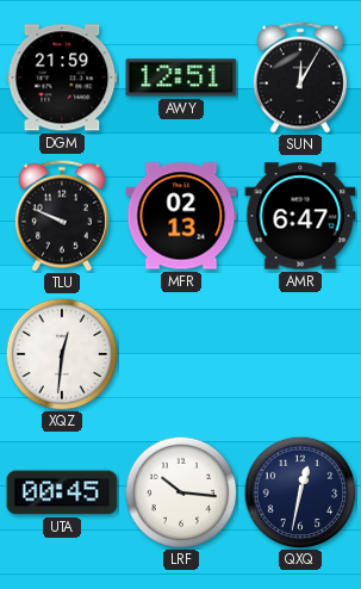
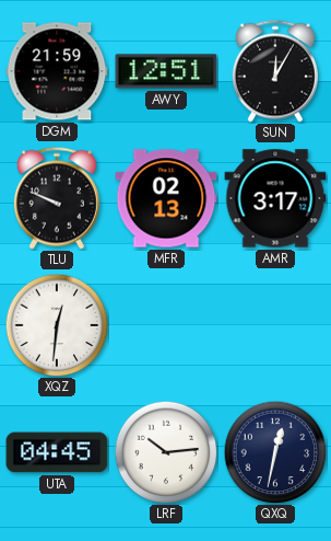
AMR: 6:47 -> 3:17 (275, 198)
UTA: 00:45 -> 04:45 (57, 452)
LRF: 10:16 -> 10:14 (166, 452)
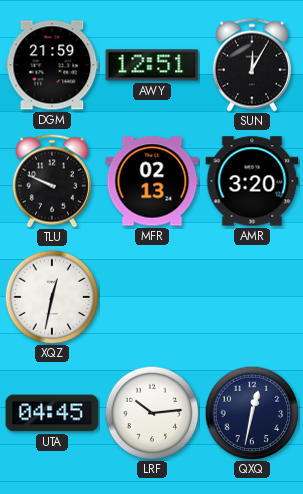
AMR: 3:17 -> 3:20 (252, 181)
XQZ: 12:31 -> 12:32 (52, 297)
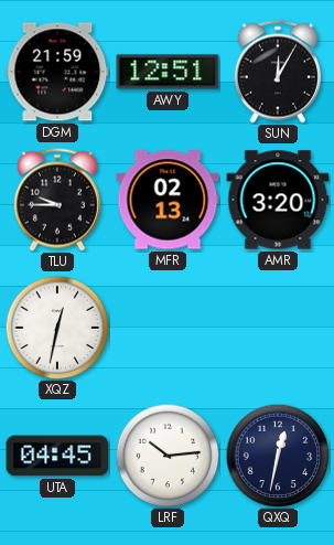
TLU: 9:49 -> 9:45 (57, 200)
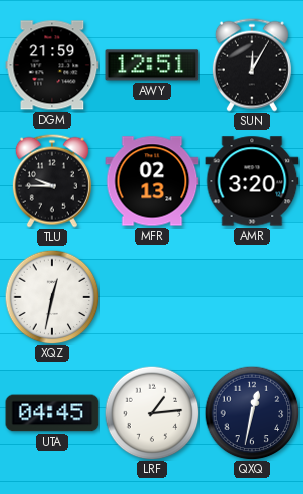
LRF: 10:14 -> 1:14 (152, 413)
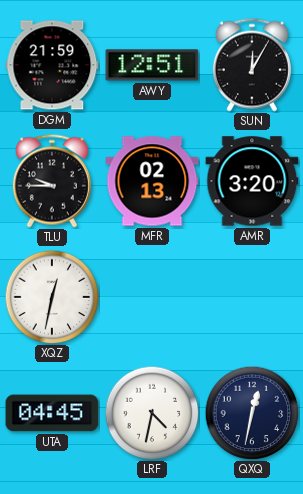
LRF: 1:14 -> 4:32 (152, 413)
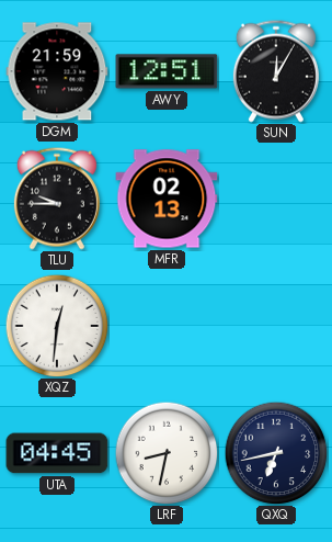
AMR: 3:20 -> none (252, 181)
XQZ: 12:32 -> 12:31 (57, 326)
LRF: 4:32 -> 8:32 (167, 453)
QXQ: 12:32 -> 6:43 (276, 453)
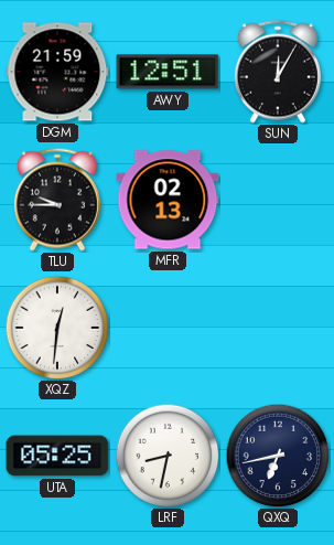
UTA: 04:45 -> 05:25 (57, 456)
